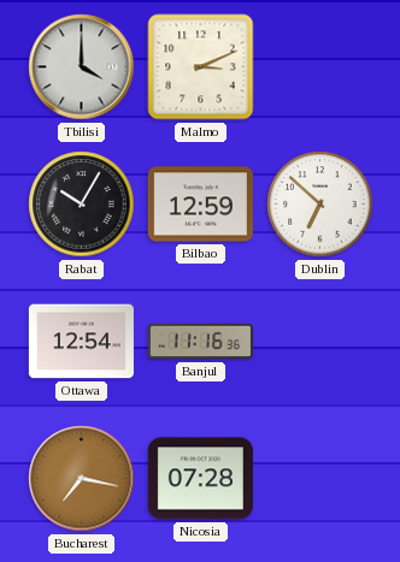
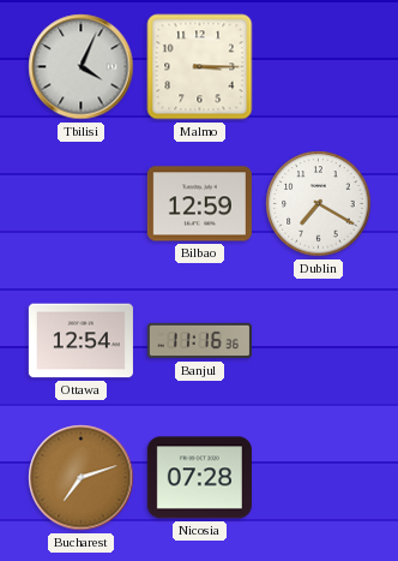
Tbilisi: 4:00 -> 4:04 (82, 67)
Malmo: 3:11 -> 3:15 (200, 67)
Rabat: 10:05 -> none (82, 205)
Dublin: 6:52 -> 7:20 (319, 204)
Bucharest: 7:17 -> 7:12 (82, 478)
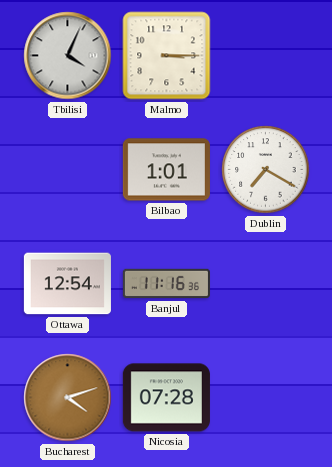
Bilbao: 12:59 -> 1:01 (166, 170)
Bucharest: 7:12 -> 4:12 (68, 398)
